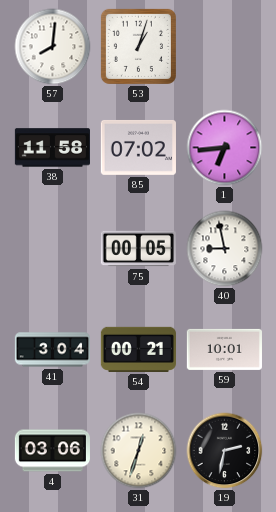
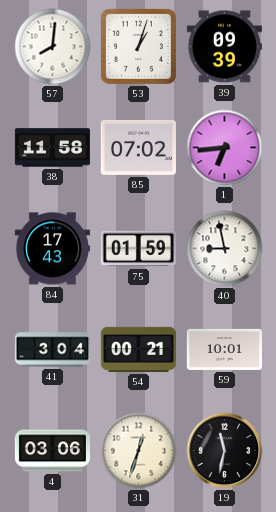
39: none -> 09:39 (224, 47)
84: none -> 17:43 (52, 249)
75: 00:05 -> 01:59 (138, 249)
19: 2:32 -> 11:32 (225, 451)
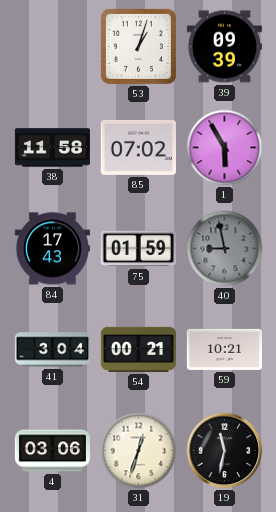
57: 8:01 -> none (53, 47)
1: 6:44 -> 5:55 (225, 148)
40 dial: white -> grey (225, 249)
59: 10:01 -> 10:21 (224, 349)
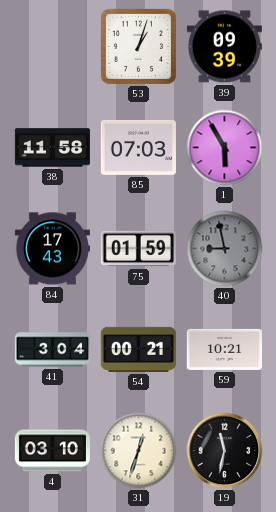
85: 07:02 -> 07:03 (138, 147)
4: 03:06 -> 03:10 (52, 451)
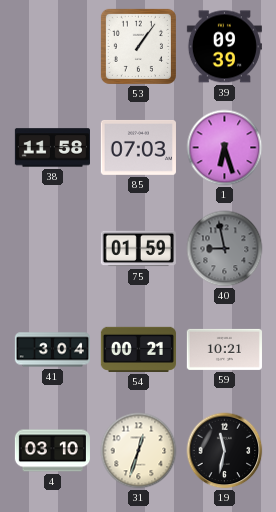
53: 1:03 -> 1:06 (138, 46)
1: 5:55 -> 6:27 (225, 148)
84: 17:43 -> none (52, 249)
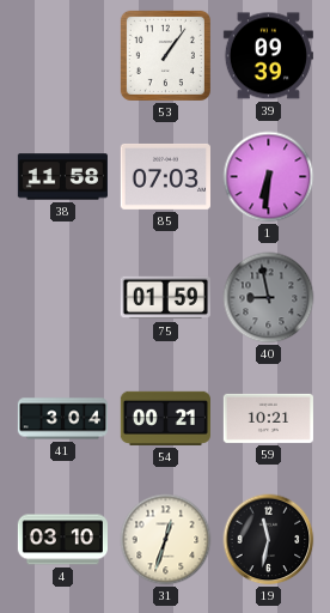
1: 6:27 -> 6:31 (269, 177)
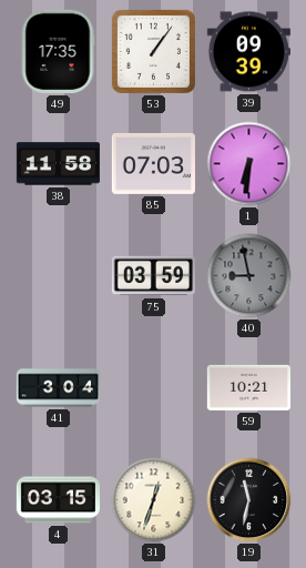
49: none -> 17:35 (58, 51)
75: 01:59 -> 03:59 (153, 276)
54: 00:21 -> none (165, 418)
4: 03:10 -> 03:15 (58, 500)
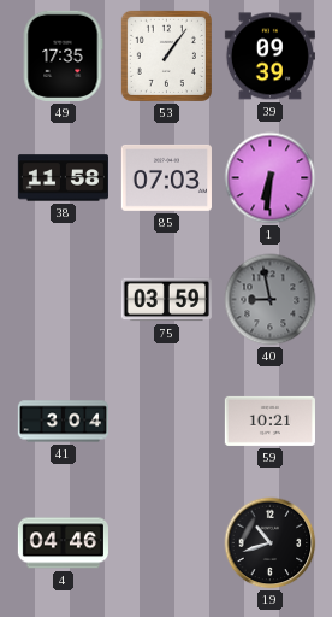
4: 03:15 -> 04:46 (63, 543)
31: 12:33 -> none (154, 500)
19: 11:32 -> 10:42 (271, 543)
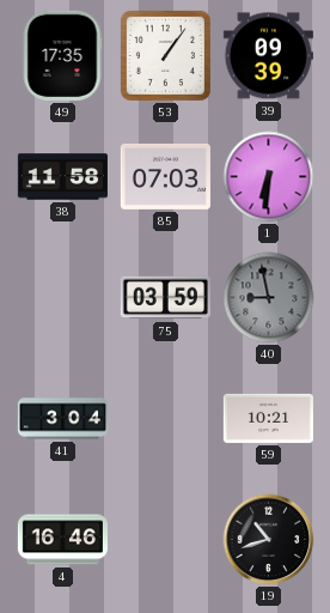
4: 04:46 -> 16:46 (62, 540)
